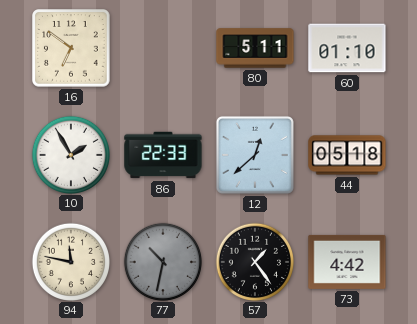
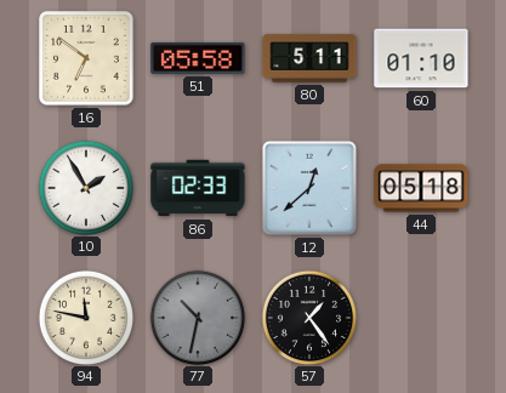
51: none -> 05:58 (198, 58)
86: 22:33 -> 02:33 (198, 188)
73: 4:42 -> none (347, 262)
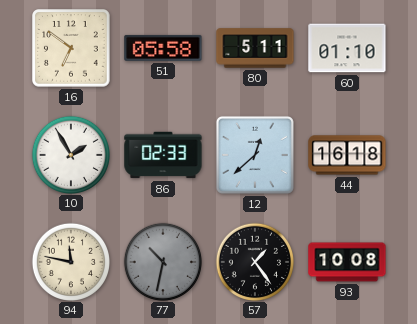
44: 05:18 -> 16:18 (347, 155)
93: none -> 10:08 (347, 262)
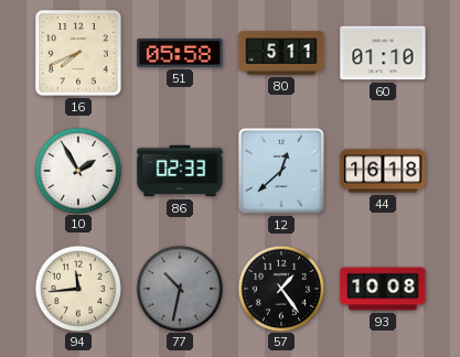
16: 6:51 -> 7:41 (78, 53)
94: 11:47 -> 11:44 (77, 288)
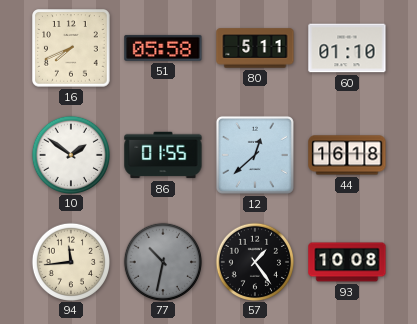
10: 1:55 -> 1:51 (70, 154)
86: 02:33 -> 01:55 (163, 155)
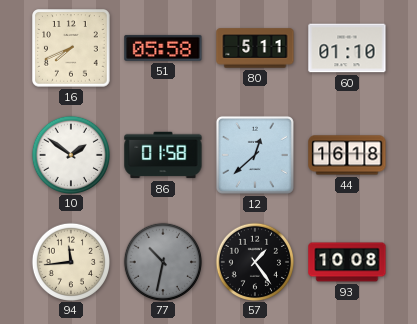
86: 01:55 -> 01:58 (163, 155)
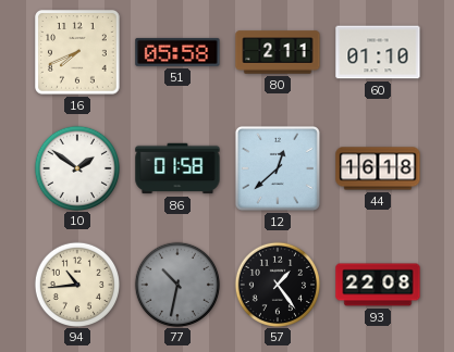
80: 5:11 -> 2:11 (278, 52)
94: 11:44 -> 10:44 (76, 284)
93: 10:08 -> 22:08 (378, 285)
